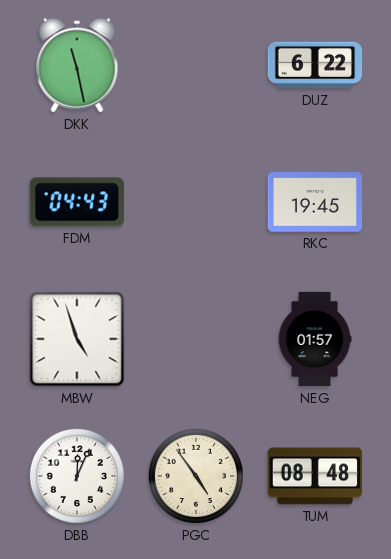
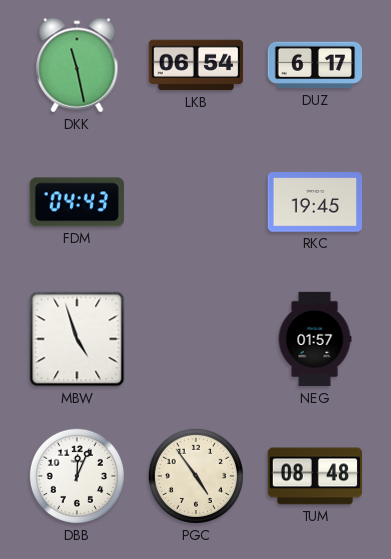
LKB: none -> 06:54 (196, 65)
DUZ: 6:22 -> 6:17 (315, 65)
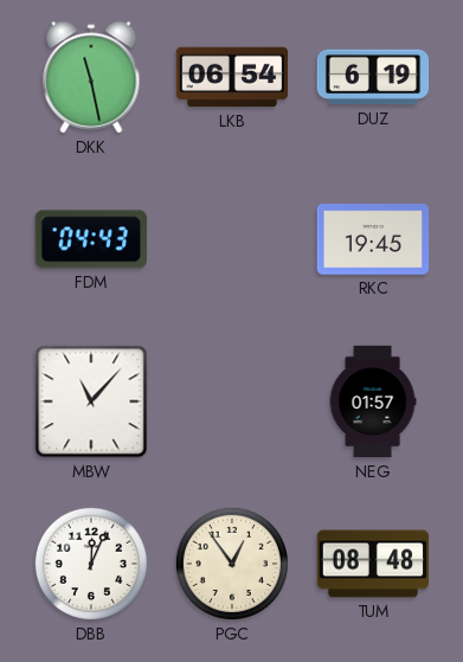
DUZ: 6:17 -> 6:19 (373, 77)
MBW: 4:57 -> 11:07 (91, 401)
PGC: 4:54 -> 12:54 (232, 564)
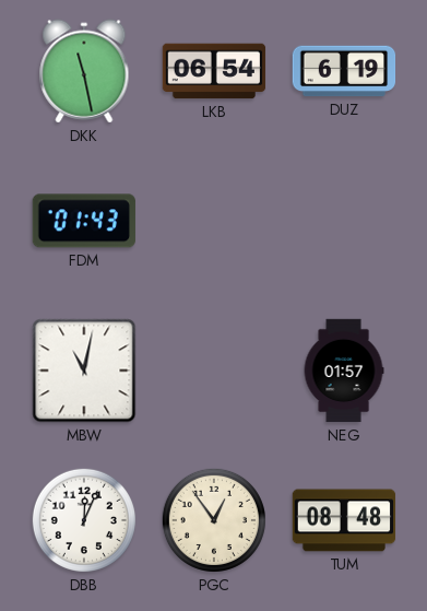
FDM: 04:43 -> 01:43 (84, 221)
RKC: 19:45 -> none (373, 239)
MBW: 11:07 -> 11:02 (84, 371)
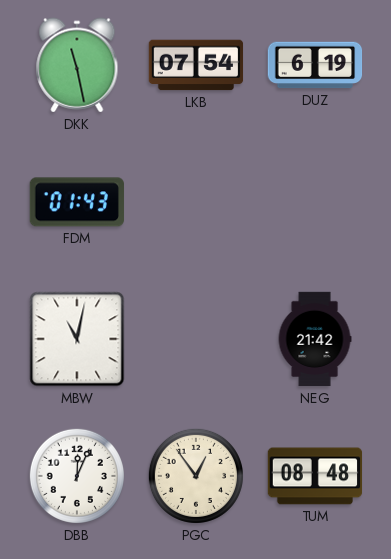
LKB: 06:54 -> 07:54 (196, 65)
NEG: 01:57 -> 21:42 (315, 339)
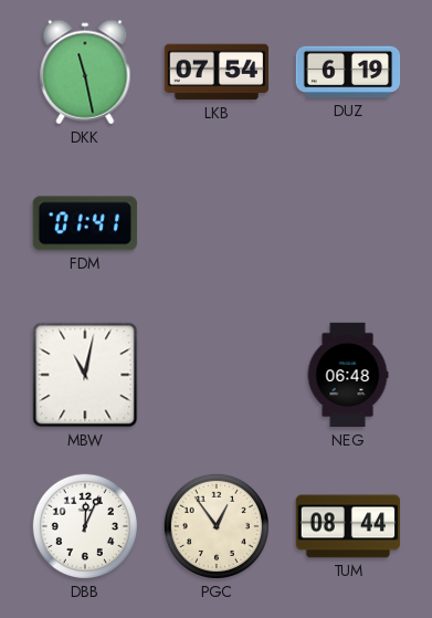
FDM: 01:43 -> 01:41 (85, 223)
NEG: 21:42 -> 06:48 (348, 375)
TUM: 08:48 -> 08:44 (348, 526)
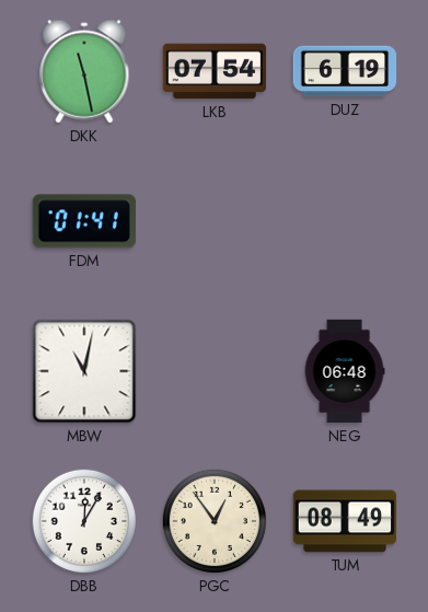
DBB: 12:04 -> 12:05 (84, 521)
TUM: 08:44 -> 08:49 (345, 521)
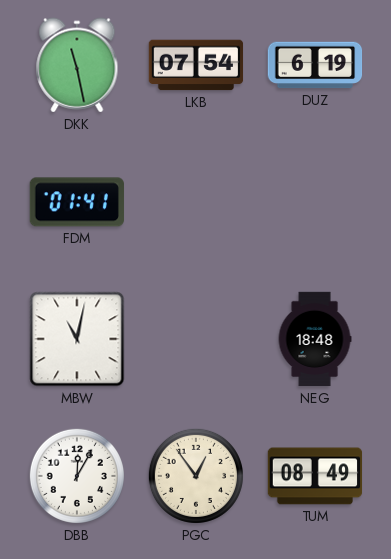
NEG: 06:48 -> 18:48 (315, 339)
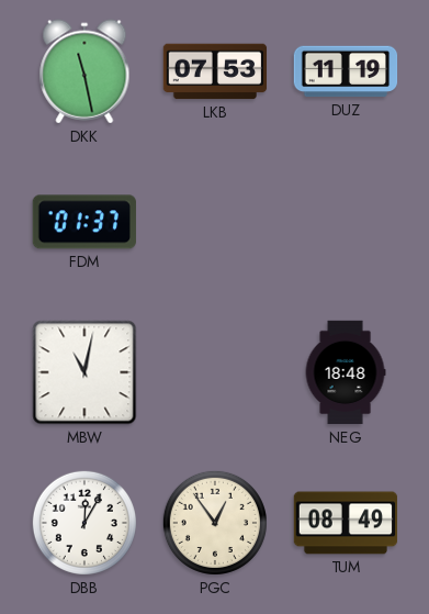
LKB: 07:54 -> 07:53 (215, 71)
DUZ: 6:19 -> 11:19 (346, 71)
FDM: 01:41 -> 01:37 (84, 222)
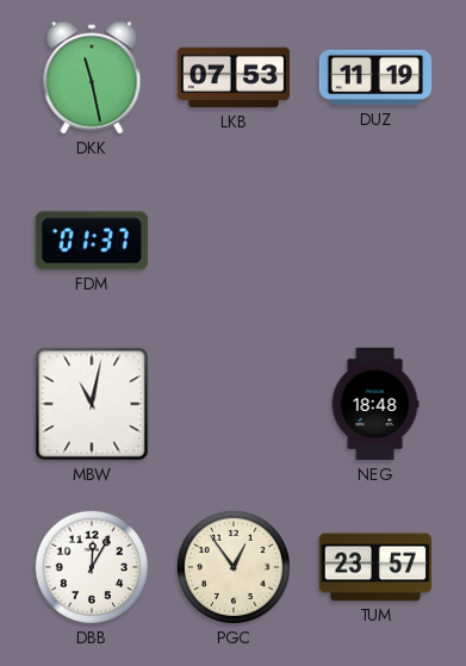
TUM: 08:49 -> 23:57 (375, 567)
